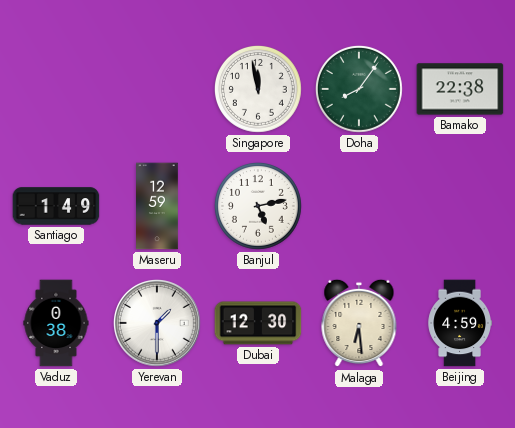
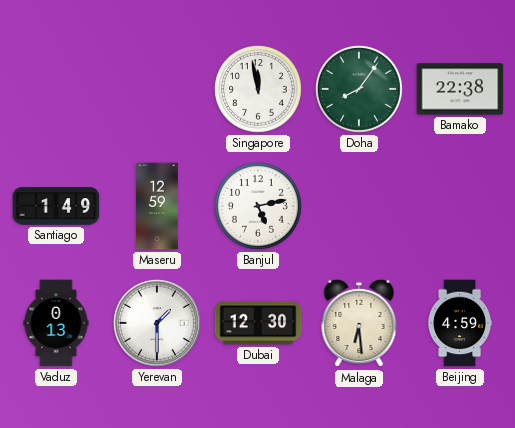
Vaduz: 0:38 -> 0:13 (56, 323)
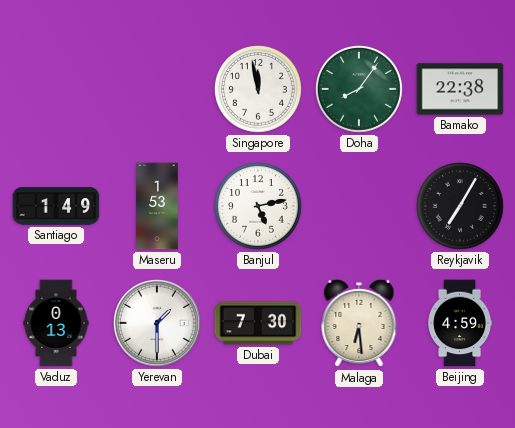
Maseru: 12:59 -> 1:53 (158, 206)
Reykjavik: none -> 7:05 (460, 206)
Dubai: 12:30 -> 7:30 (258, 323)
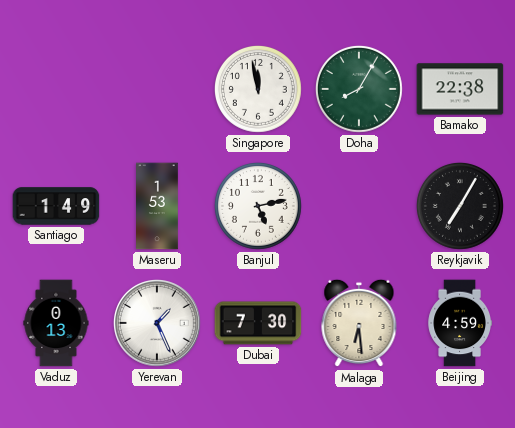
Doha: 8:06 -> 8:05 (359, 89)
Yerevan: 1:30 -> 1:26 (158, 324)
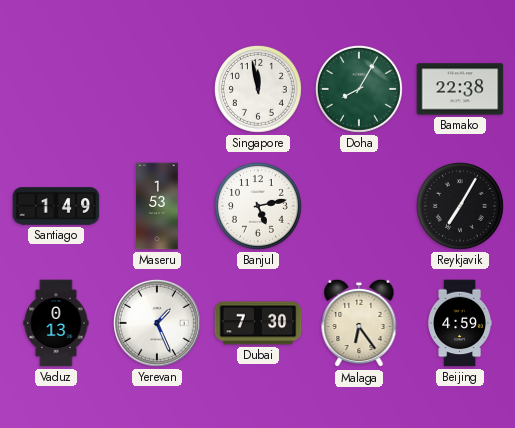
Malaga: 6:29 -> 6:24 (359, 323)
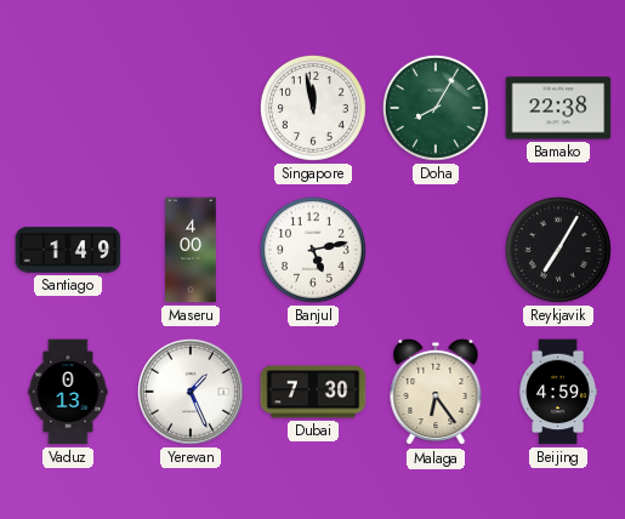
Maseru: 1:53 -> 4:00 (192, 250)
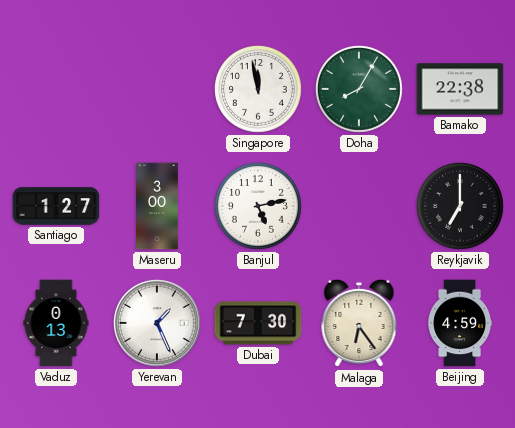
Santiago: 1:49 -> 1:27 (56, 206)
Maseru: 4:00 -> 3:00 (158, 206)
Reykjavik: 7:05 -> 7:00 (460, 206)
